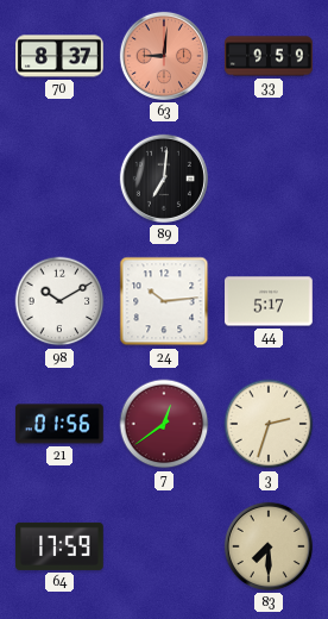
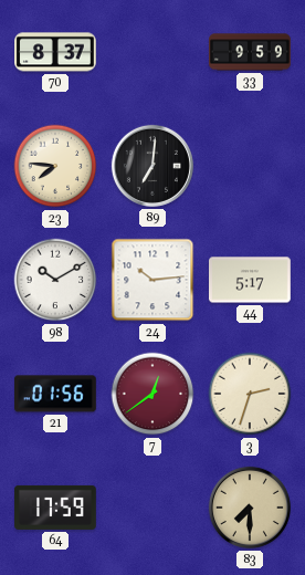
63: 9:01 -> none (164, 56)
23: none -> 7:46 (55, 166)
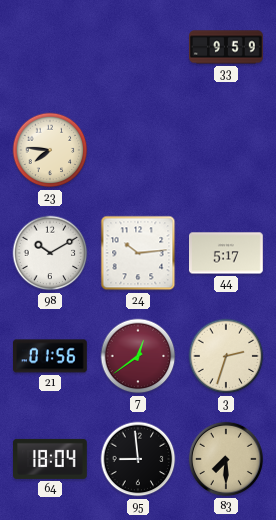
70: 8:37 -> none (56, 52)
89: 7:01 -> none (152, 166)
64: 17:59 -> 18:04 (51, 459)
95: none -> 8:59 (138, 459)
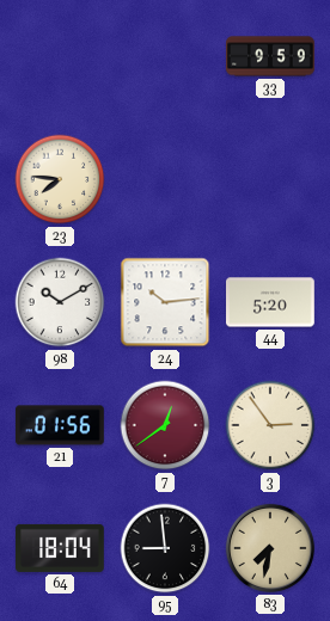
44: 5:17 -> 5:20 (271, 302)
3: 2:33 -> 2:54 (270, 425)
83: 7:30 -> 7:32 (270, 548)
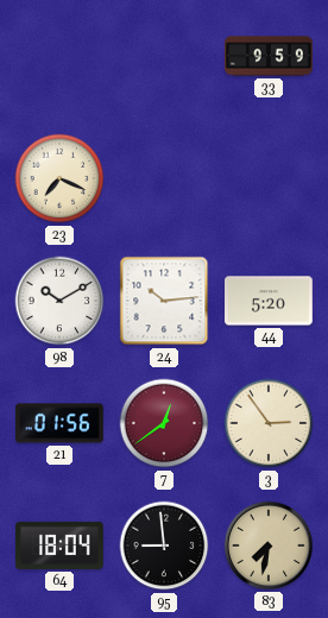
23: 7:46 -> 7:19 (59, 178)
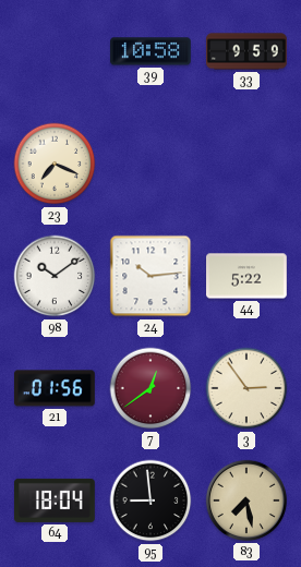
39: none -> 10:58 (152, 51)
98: 10:10 -> 10:09 (55, 276)
44: 5:20 -> 5:22 (248, 276)
83: 7:32 -> 7:28 (246, 500)
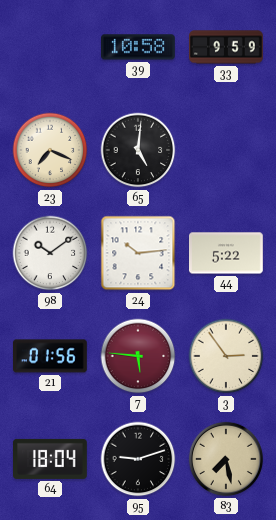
65: none -> 5:01 (138, 150)
7: 12:39 -> 5:46 (138, 356)
95: 8:59 -> 9:12 (138, 459)
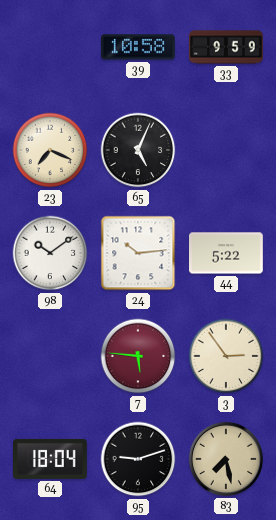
65: 5:01 -> 5:04 (138, 150)
21: 01:56 -> none (51, 356)
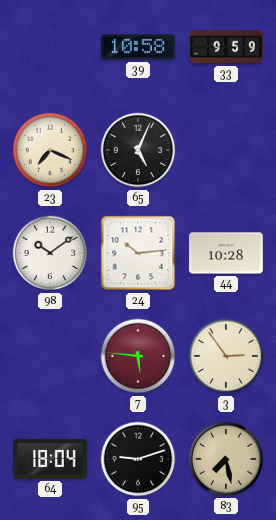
44: 5:22 -> 10:28 (227, 253)
